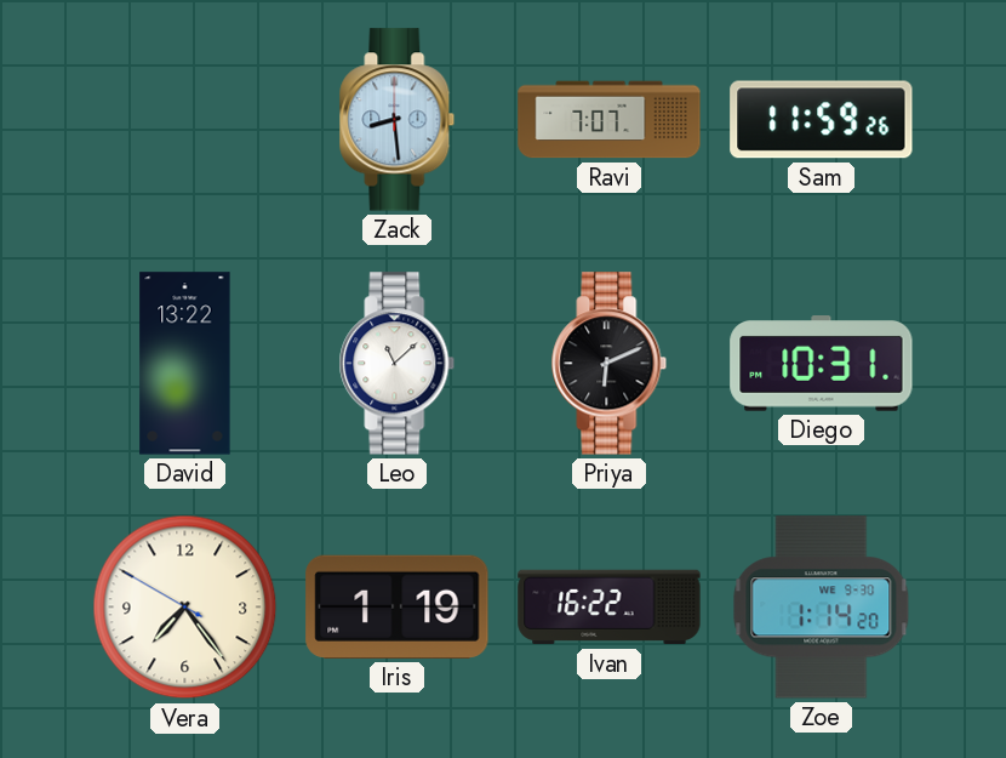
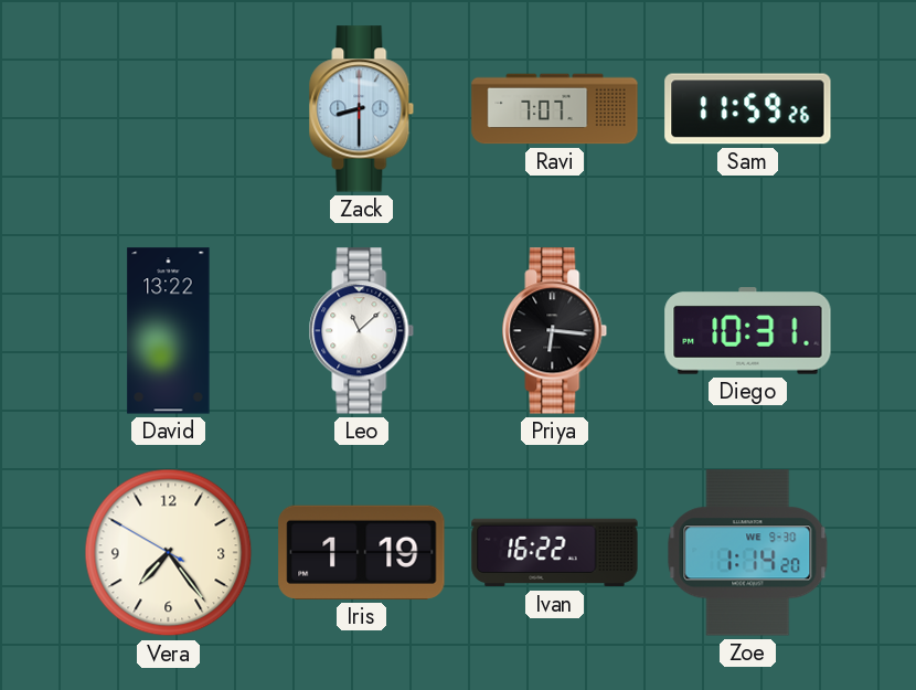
Zack: 8:29 -> 8:30 (362, 109)
Priya: 6:11 -> 6:16 (555, 331)
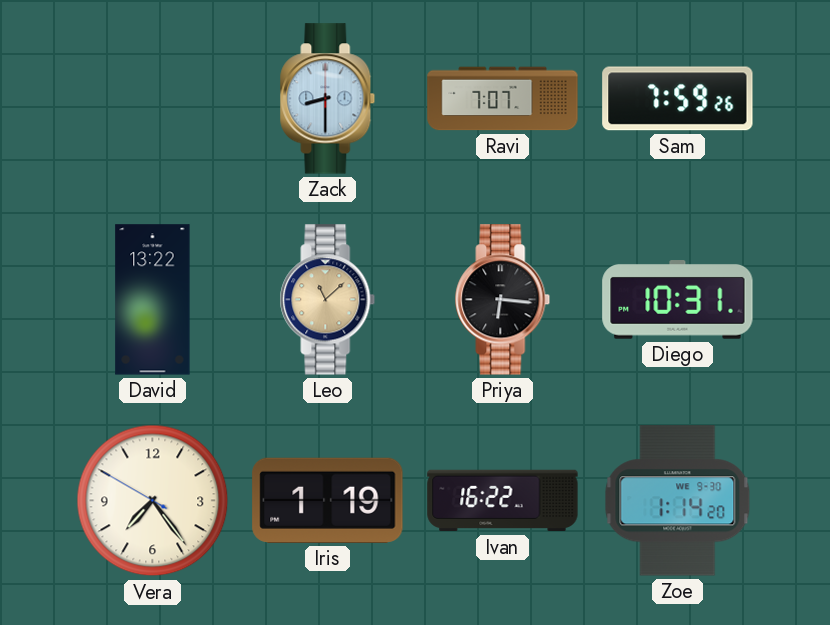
Sam: 11:59 -> 7:59 (678, 99)
Leo dial: white -> champagne (328, 300)
